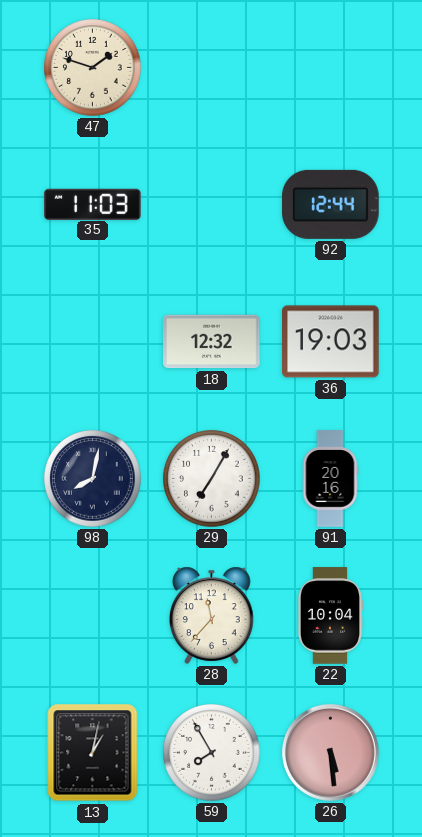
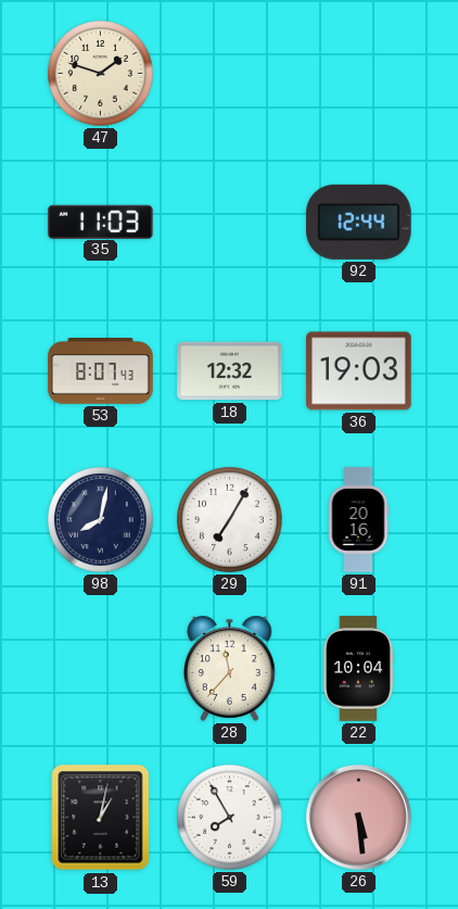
53: none -> 8:07 (101, 371)
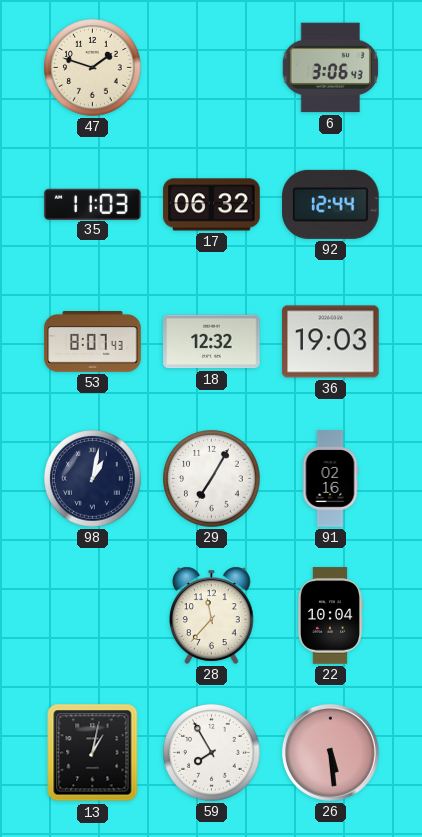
6: none -> 3:06 (330, 68)
17: none -> 06:32 (212, 205)
98: 8:02 -> 1:02 (93, 479)
91: 20:16 -> 02:16 (330, 479)
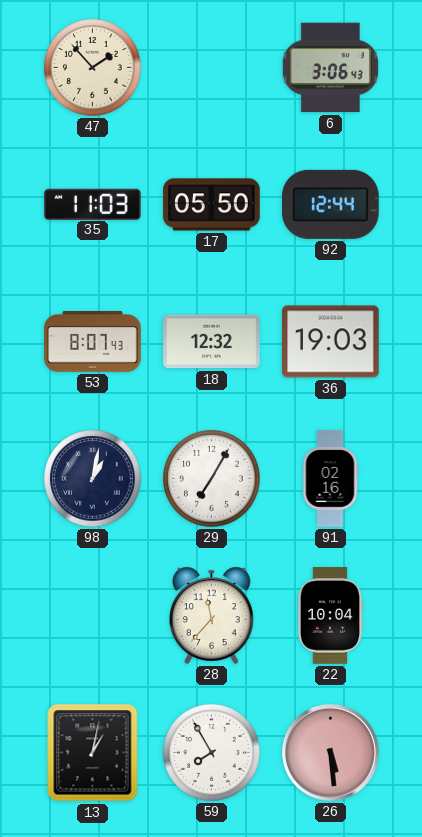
47: 1:48 -> 1:53 (93, 68)
17: 06:32 -> 05:50 (212, 205)
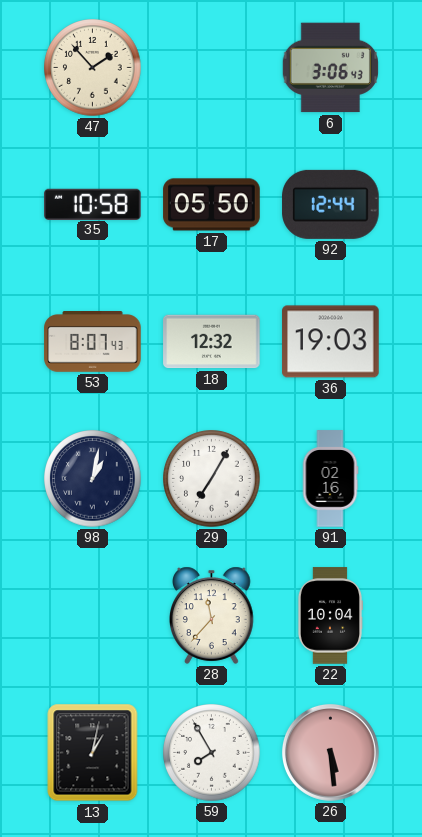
35: 11:03 -> 10:58 (93, 204)
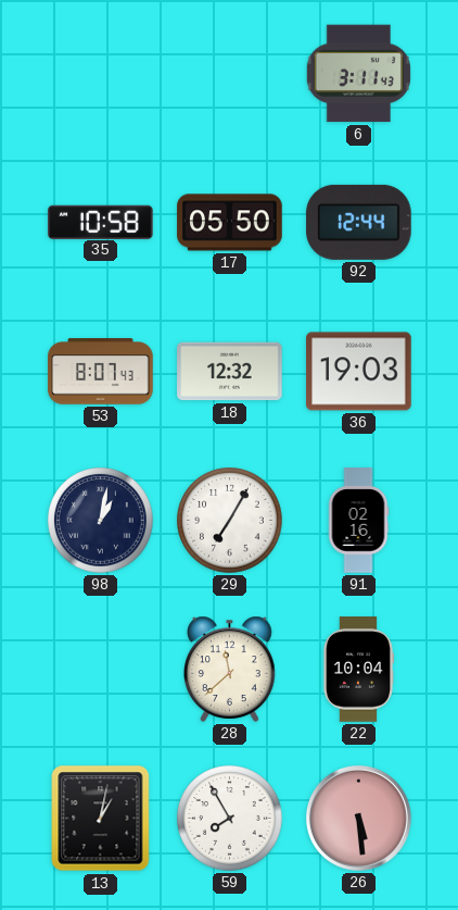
47: 1:53 -> none (93, 68)
6: 3:06 -> 3:11 (358, 74)
28: 11:37 -> 11:38 (230, 669)
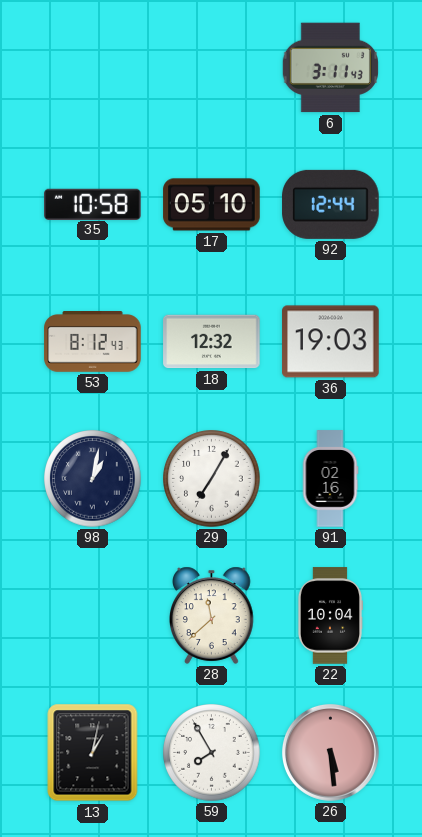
17: 05:50 -> 05:10 (212, 205)
53: 8:07 -> 8:12 (93, 342)
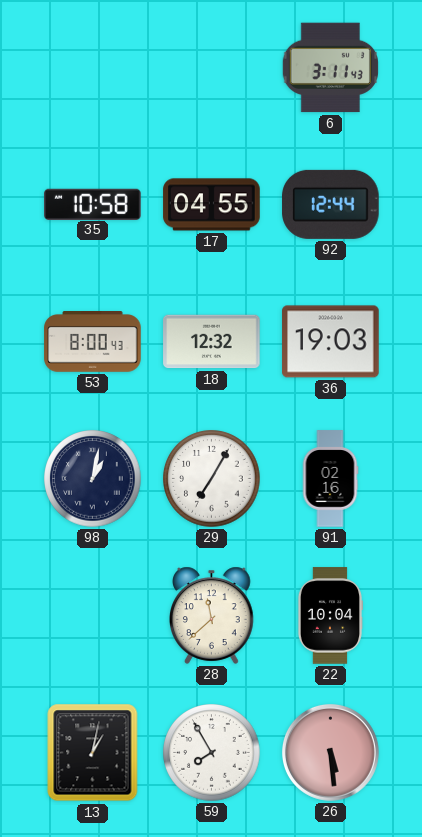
17: 05:10 -> 04:55 (212, 205)
53: 8:12 -> 8:00 (93, 342)
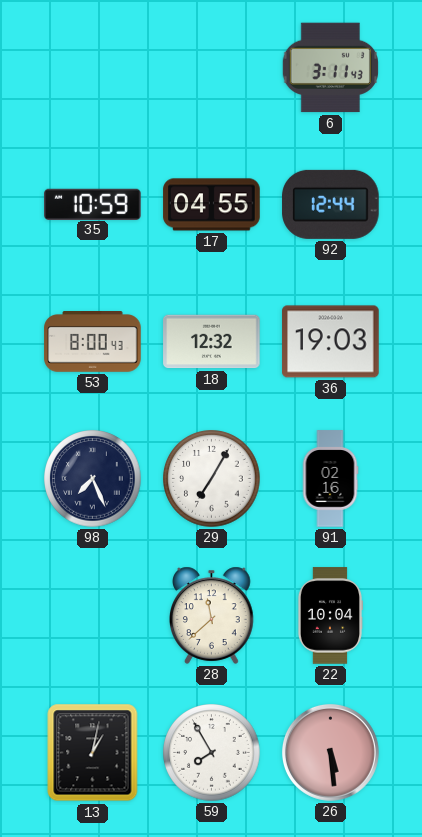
35: 10:58 -> 10:59 (93, 204)
98: 1:02 -> 7:26 (93, 479)
